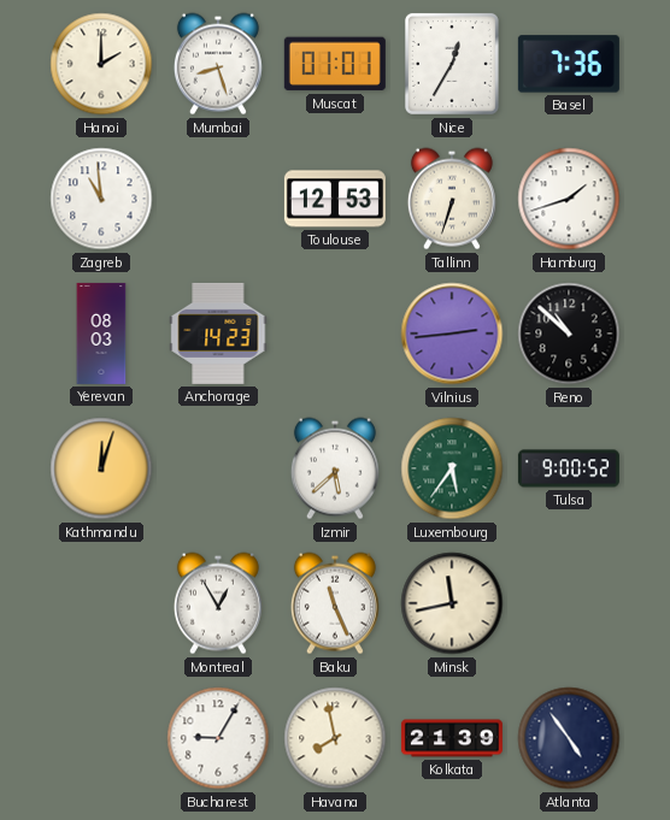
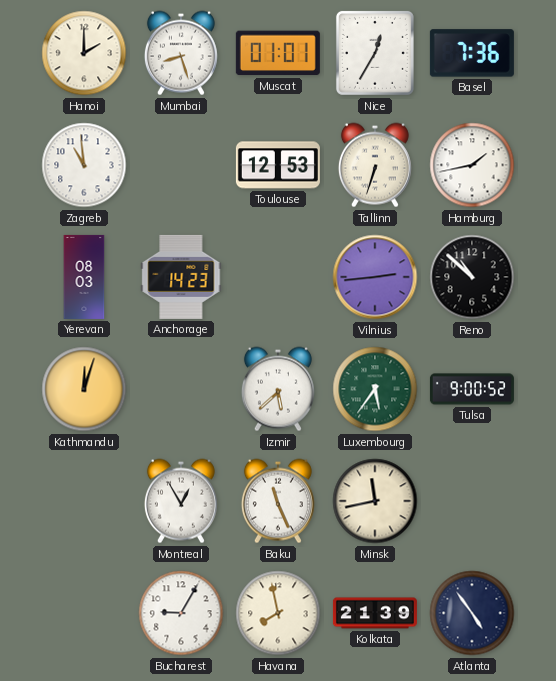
Hamburg: 1:42 -> 1:43 (472, 165)
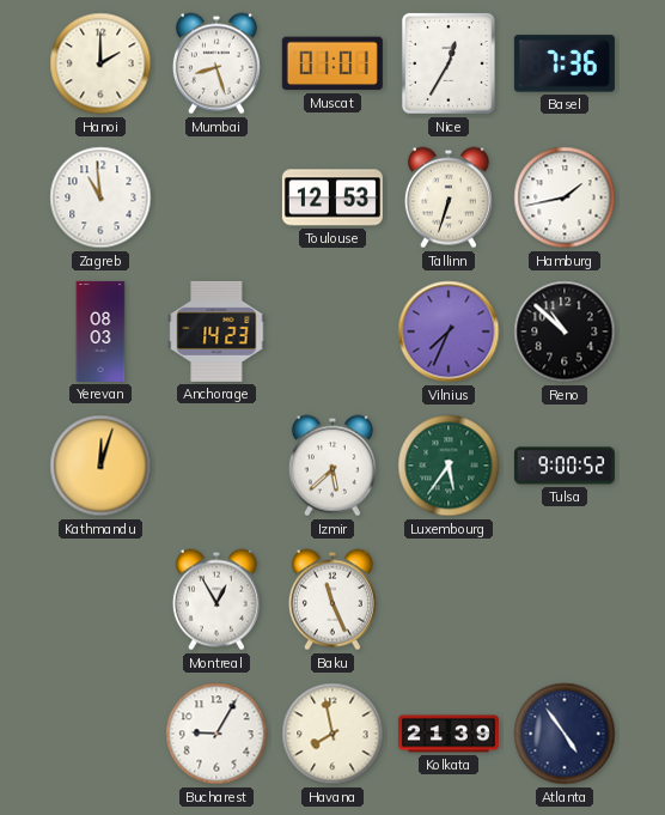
Vilnius: 2:44 -> 7:34 (449, 332)
Minsk: 11:43 -> none (375, 501)
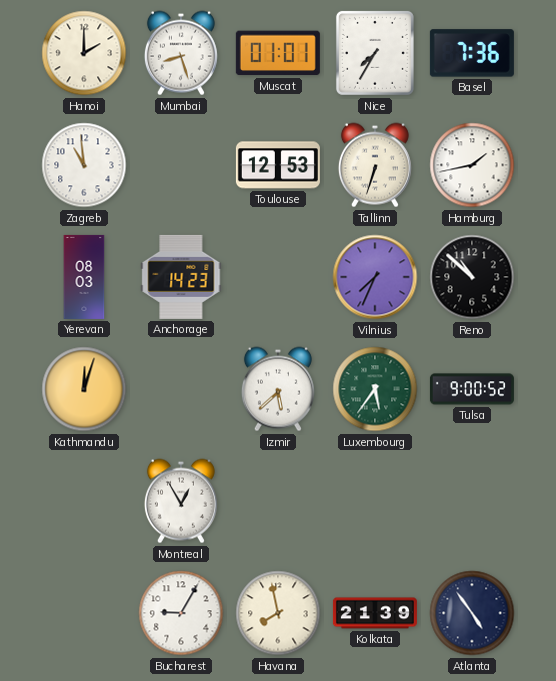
Nice: 12:35 -> 7:35 (375, 53)
Baku: 11:26 -> none (332, 600)
